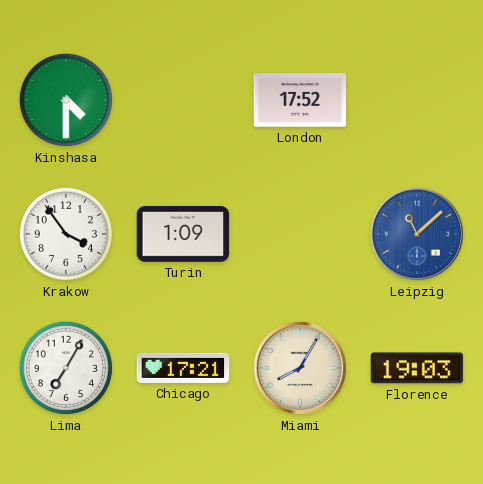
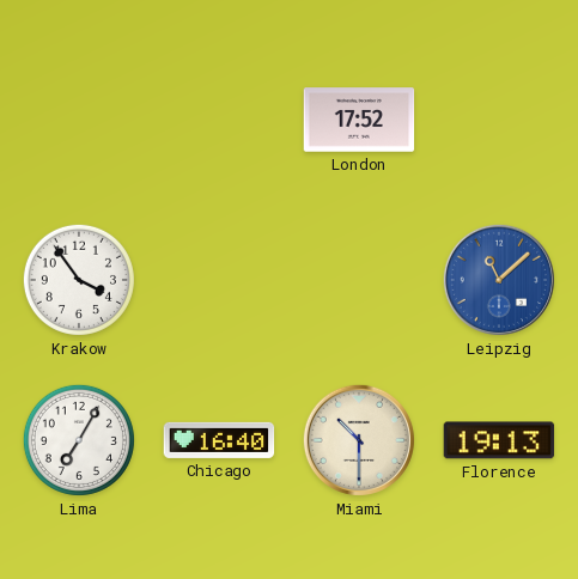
Kinshasa: 4:30 -> none (66, 100)
Turin: 1:09 -> none (183, 234)
Chicago: 17:21 -> 16:40 (219, 440)
Miami: 8:05 -> 10:30 (359, 440)
Florence: 19:03 -> 19:13 (499, 440)
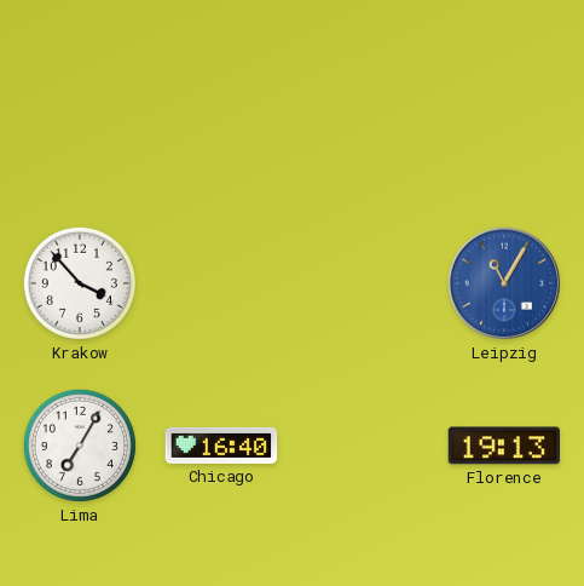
London: 17:52 -> none (359, 120)
Krakow: 3:54 -> 3:53 (80, 283)
Leipzig: 11:08 -> 11:05 (504, 283)
Miami: 10:30 -> none (359, 440)
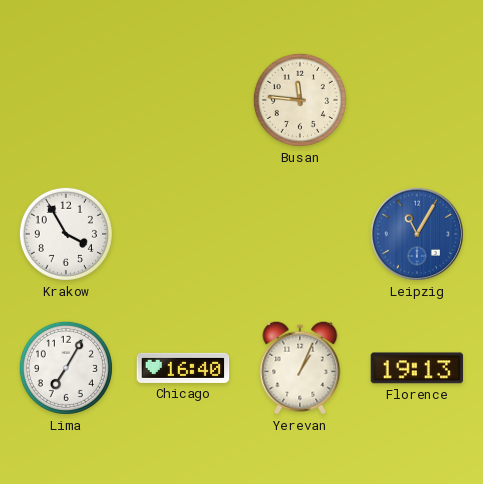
Busan: none -> 11:46 (300, 100)
Krakow: 3:53 -> 3:55 (66, 234)
Yerevan: none -> 1:04 (300, 368)
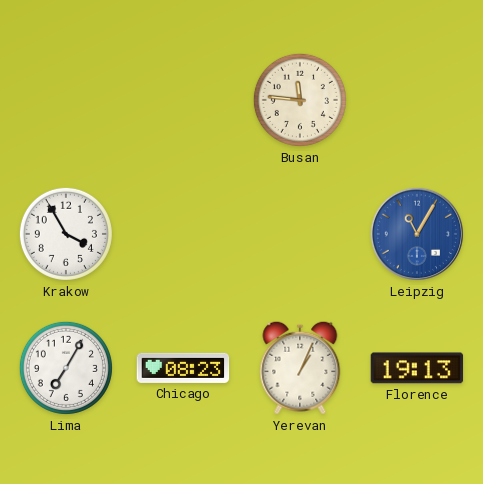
Chicago: 16:40 -> 08:23 (183, 368)
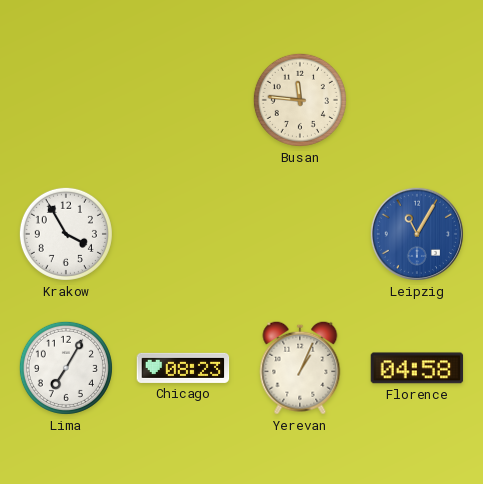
Florence: 19:13 -> 04:58 (417, 368)
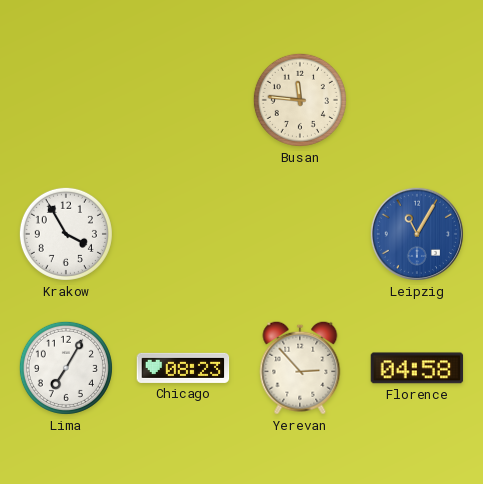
Yerevan: 1:04 -> 2:53 (300, 368)
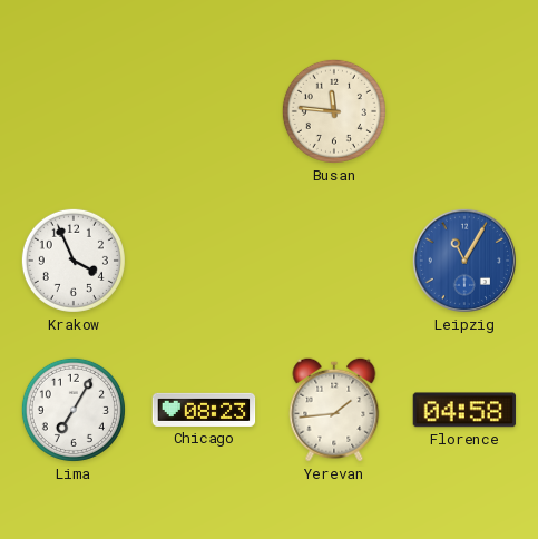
Krakow: 3:55 -> 3:56 (74, 261)
Yerevan: 2:53 -> 1:44 (334, 410)
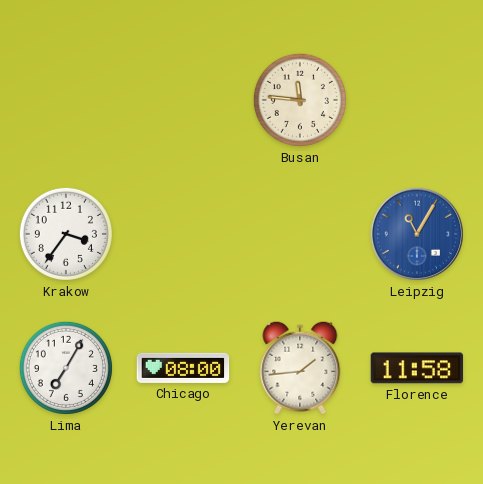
Krakow: 3:56 -> 3:36 (66, 234)
Chicago: 08:23 -> 08:00 (183, 368)
Florence: 04:58 -> 11:58 (417, 368)
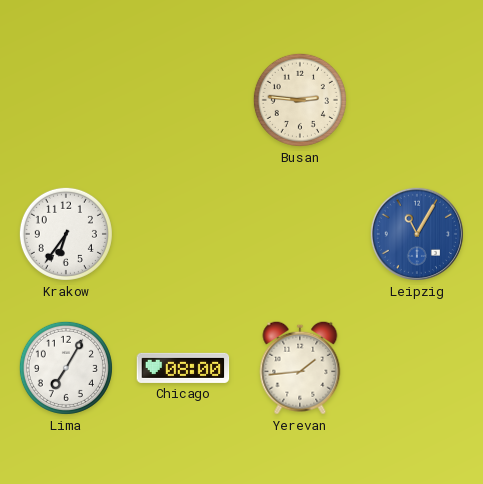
Busan: 11:46 -> 2:46 (300, 100)
Krakow: 3:36 -> 6:36 (66, 234)
Florence: 11:58 -> none (417, 368)
